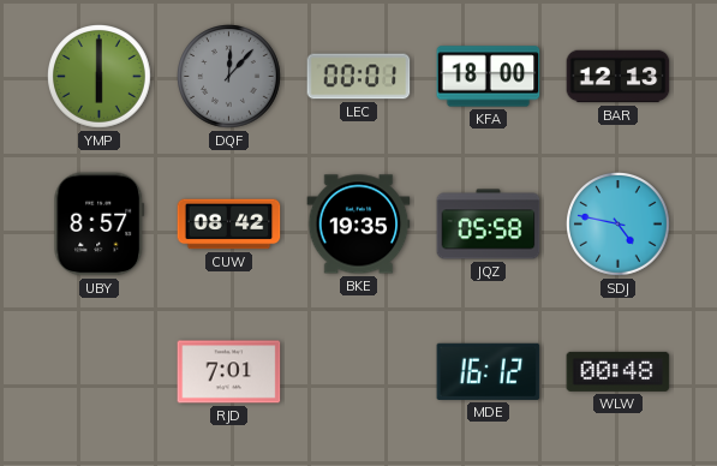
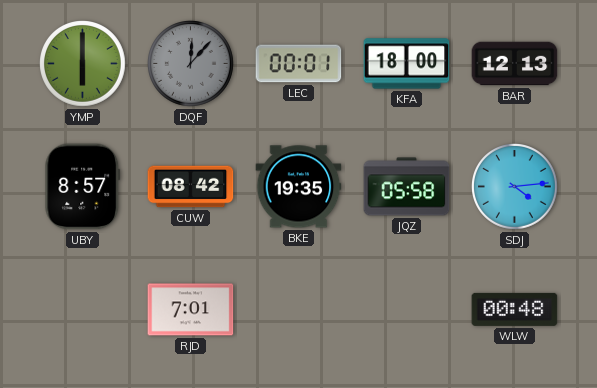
SDJ: 4:47 -> 4:14 (515, 187)
MDE: 16:12 -> none (489, 371)
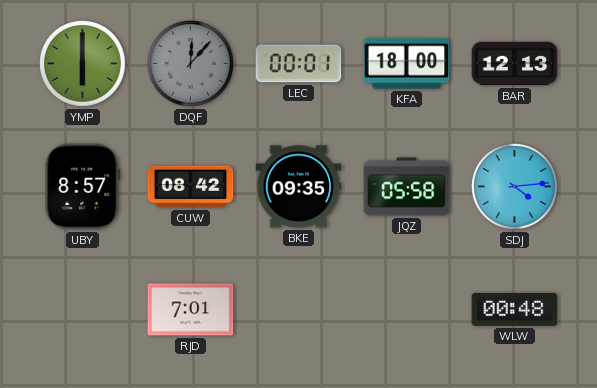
BKE: 19:35 -> 09:35 (299, 187)
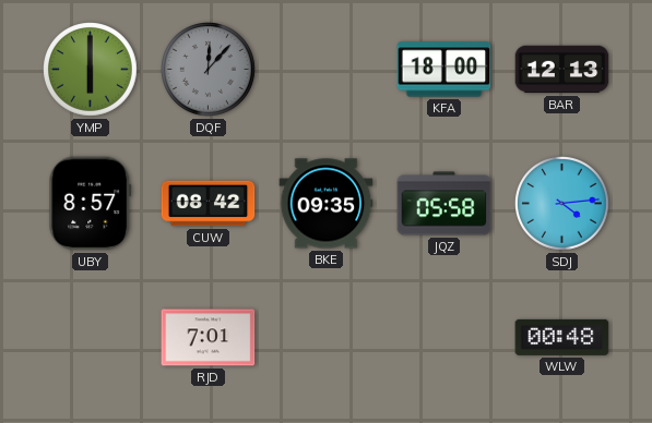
LEC: 00:01 -> none (299, 64)
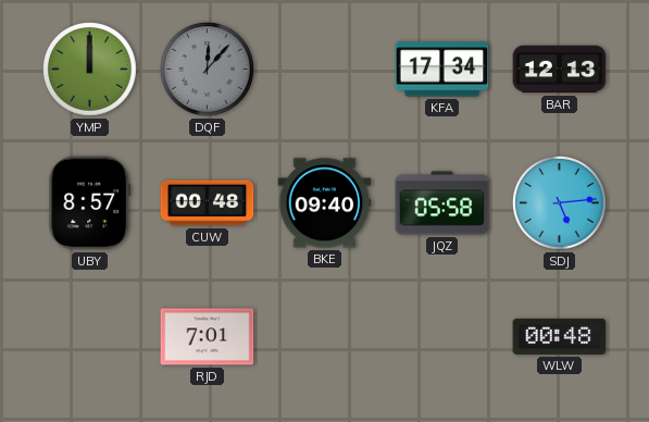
YMP: 6:00 -> 12:00 (90, 70)
KFA: 18:00 -> 17:34 (442, 70)
CUW: 08:42 -> 00:48 (208, 203)
BKE: 09:35 -> 09:40 (325, 203)
SDJ: 4:14 -> 5:14 (560, 203)
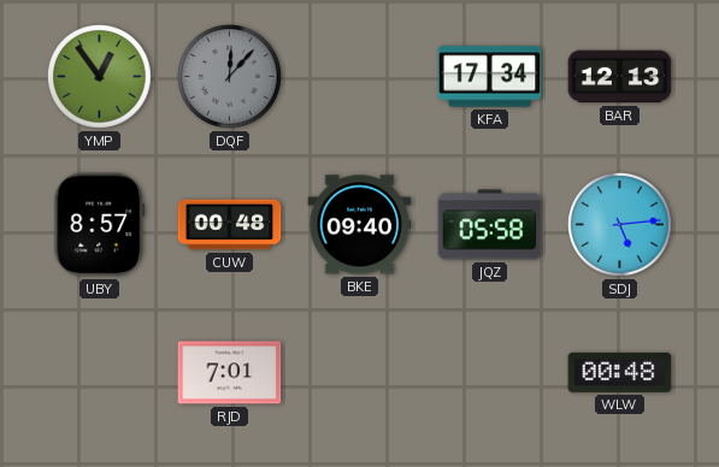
YMP: 12:00 -> 12:54 (100, 77)
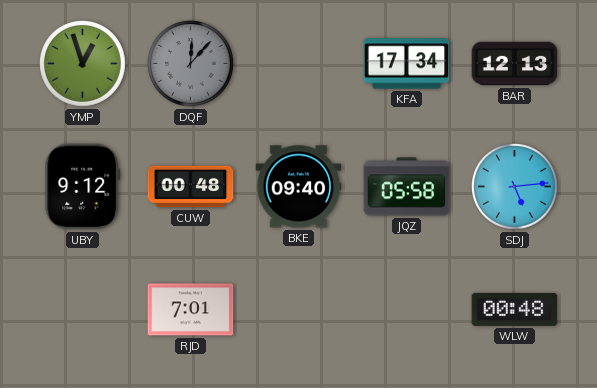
YMP: 12:54 -> 12:57 (83, 64)
UBY: 8:57 -> 9:12 (83, 187)
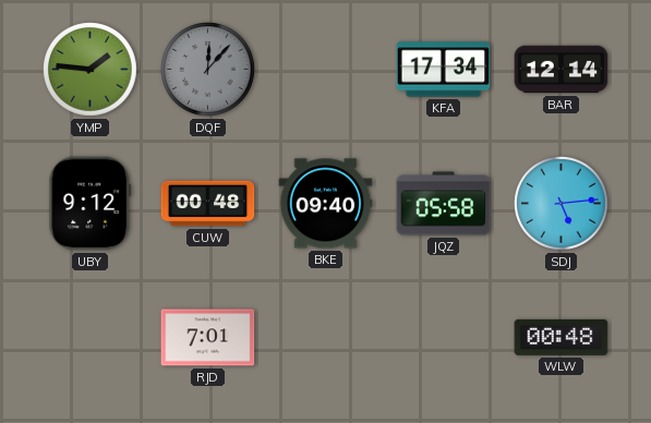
YMP: 12:57 -> 1:46 (91, 70)
BAR: 12:13 -> 12:14 (562, 70)
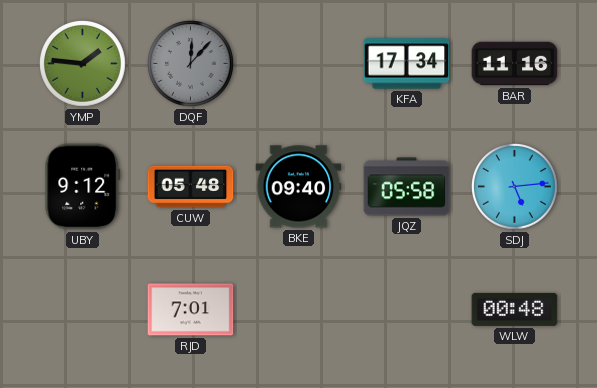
BAR: 12:14 -> 11:16 (515, 64)
CUW: 00:48 -> 05:48 (191, 187)
